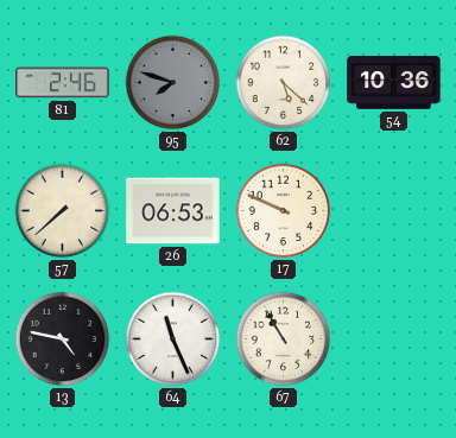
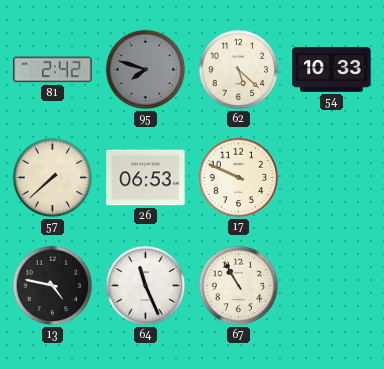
81: 2:46 -> 2:42 (53, 70)
54: 10:36 -> 10:33 (332, 70)
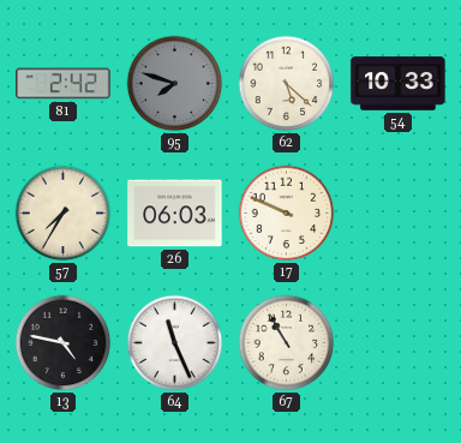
57: 7:38 -> 7:35 (64, 214)
26: 06:53 -> 06:03 (175, 214)
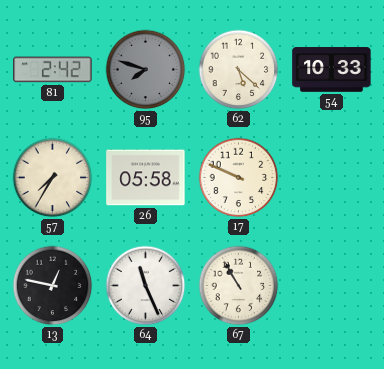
26: 06:03 -> 05:58 (146, 178)
13: 4:47 -> 12:47 (53, 286)
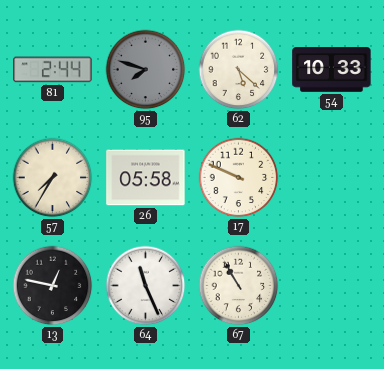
81: 2:42 -> 2:44 (53, 70)
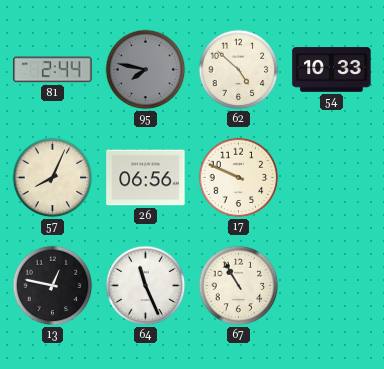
95: 7:48 -> 7:47 (146, 70)
62: 5:22 -> 4:52 (239, 70)
57: 7:35 -> 8:04 (53, 178)
26: 05:58 -> 06:56 (146, 178)
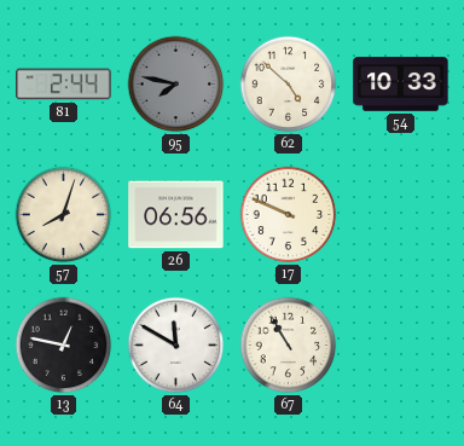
57: 8:04 -> 8:03 (64, 215)
64: 11:26 -> 11:50 (176, 346)
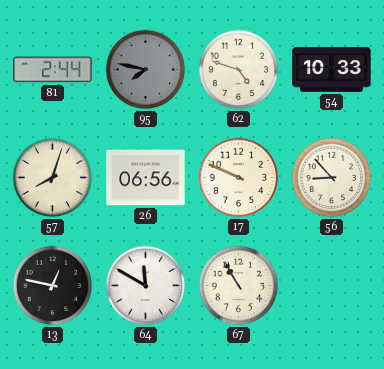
62: 4:52 -> 4:48 (239, 70)
56: none -> 8:53 (332, 178)
